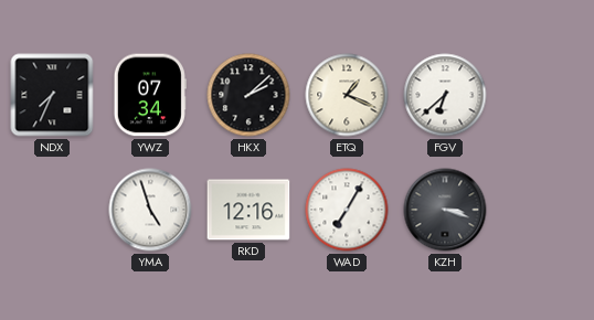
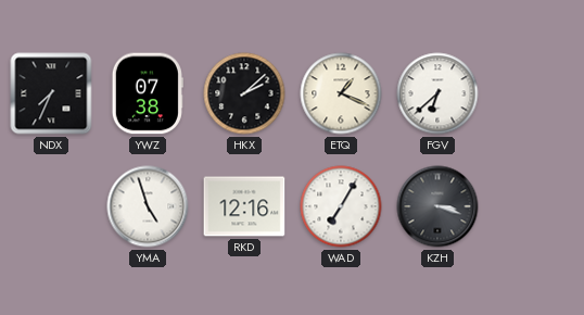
YWZ: 07:34 -> 07:38 (148, 93)
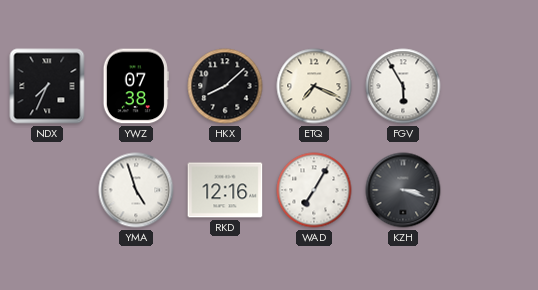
HKX: 2:08 -> 8:08 (225, 86)
ETQ: 1:19 -> 7:19 (314, 86)
FGV: 6:38 -> 5:55 (403, 86)
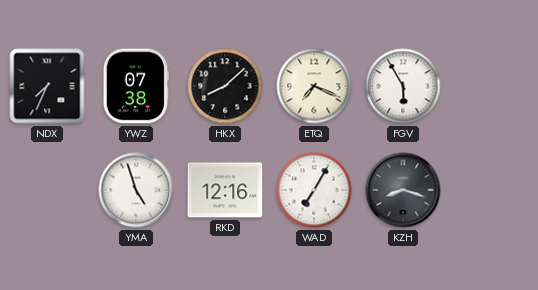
KZH: 3:18 -> 8:18 (403, 190)
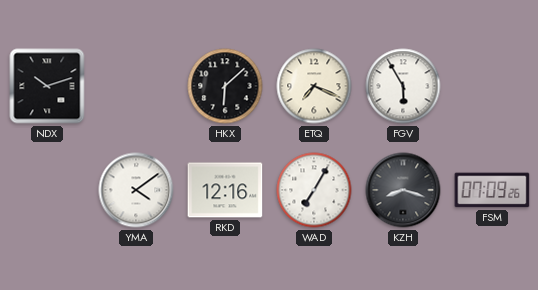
NDX: 7:34 -> 10:12 (47, 86)
YWZ: 07:38 -> none (136, 86)
HKX: 8:08 -> 6:08 (225, 86)
YMA: 4:57 -> 4:09 (136, 190)
FSM: none -> 07:09 (492, 190)
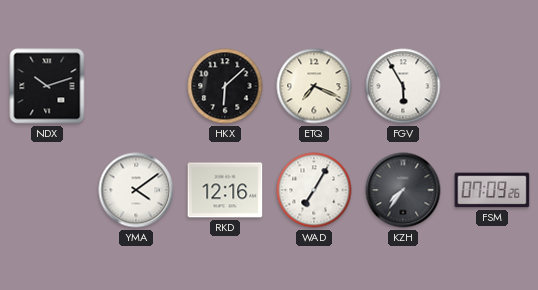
KZH: 8:18 -> 7:36 (403, 190)
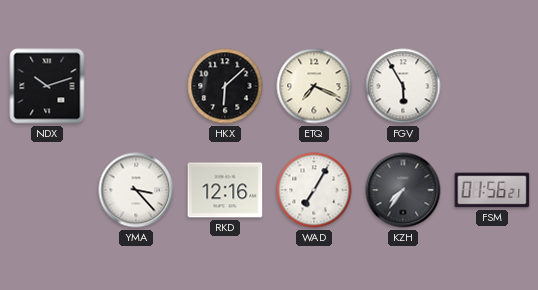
YMA: 4:09 -> 3:23 (136, 190)
FSM: 07:09 -> 01:56 (492, 190)
